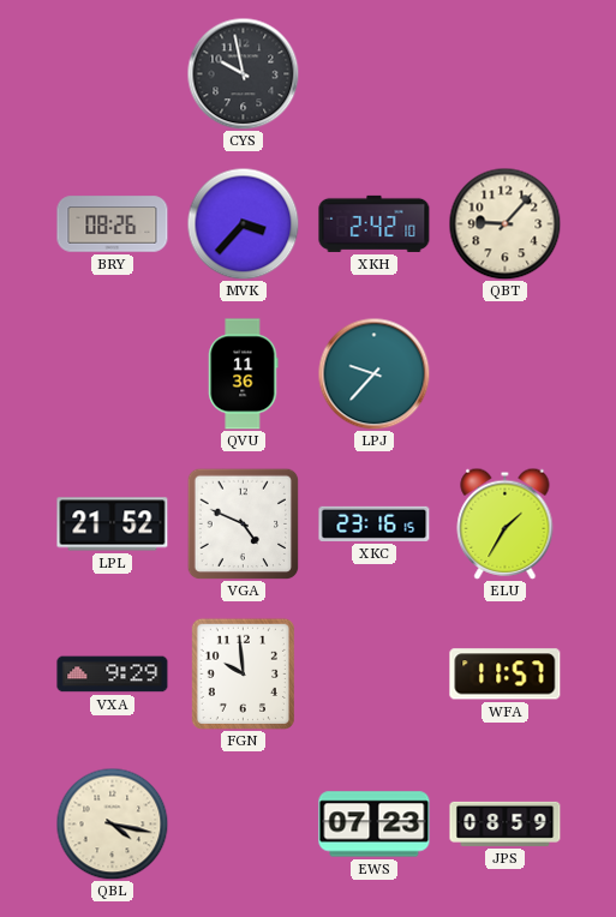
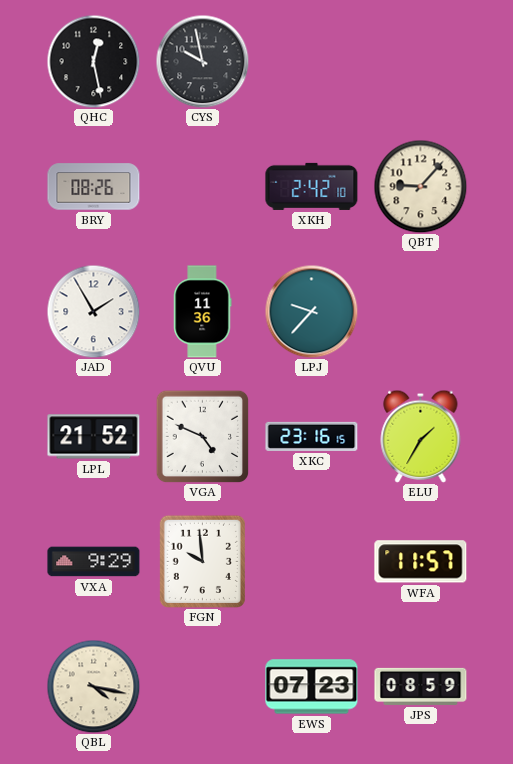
QHC: none -> 12:28 (93, 61)
MVK: 3:37 -> none (243, 223)
JAD: none -> 1:55 (93, 311)
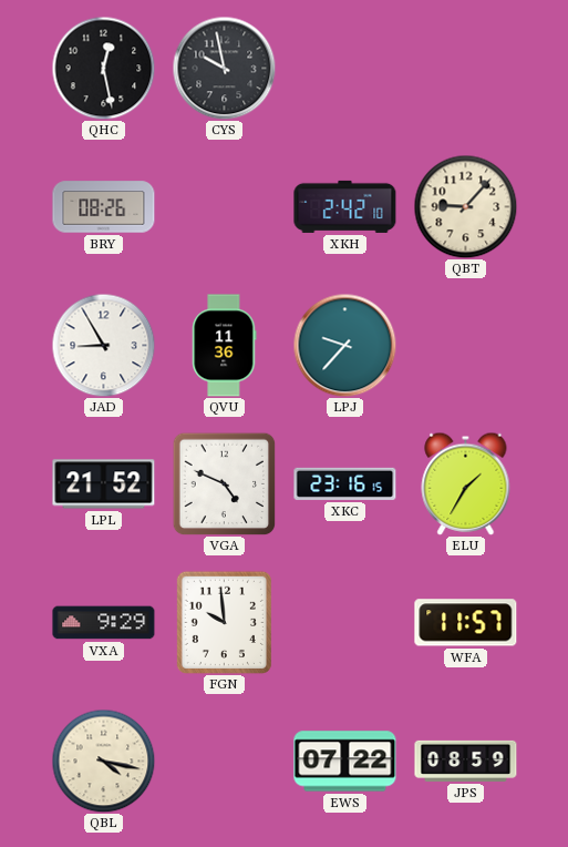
JAD: 1:55 -> 8:55 (103, 345)
EWS: 07:23 -> 07:22 (345, 762)
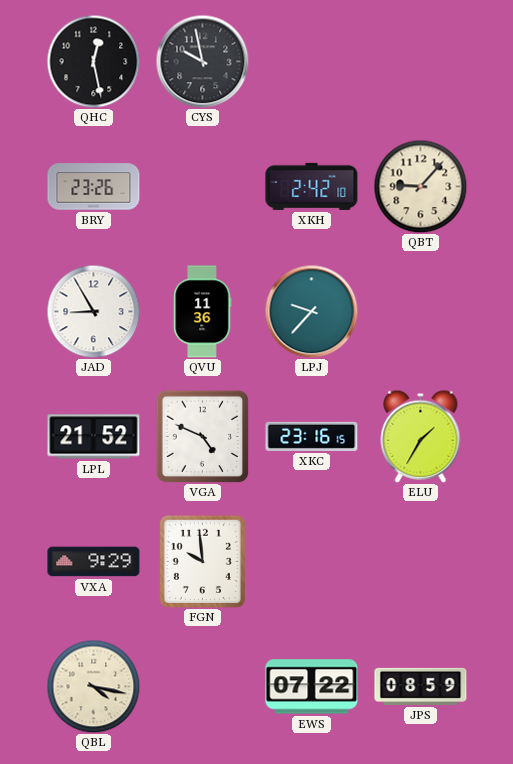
BRY: 08:26 -> 23:26 (94, 187)
WFA: 11:57 -> none (466, 623)
